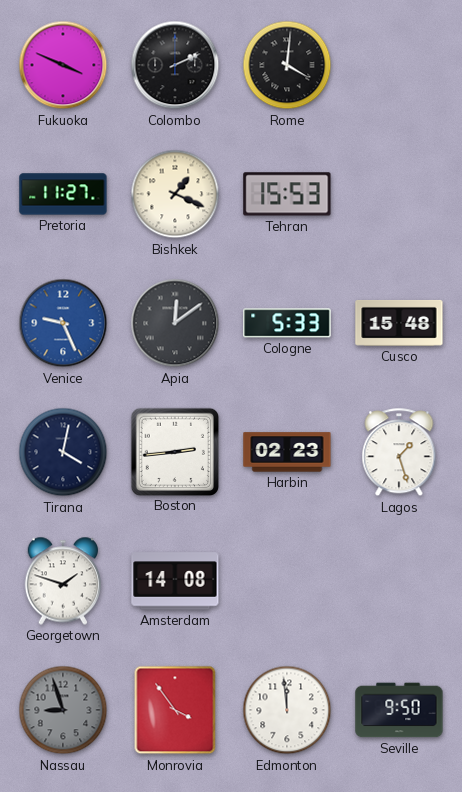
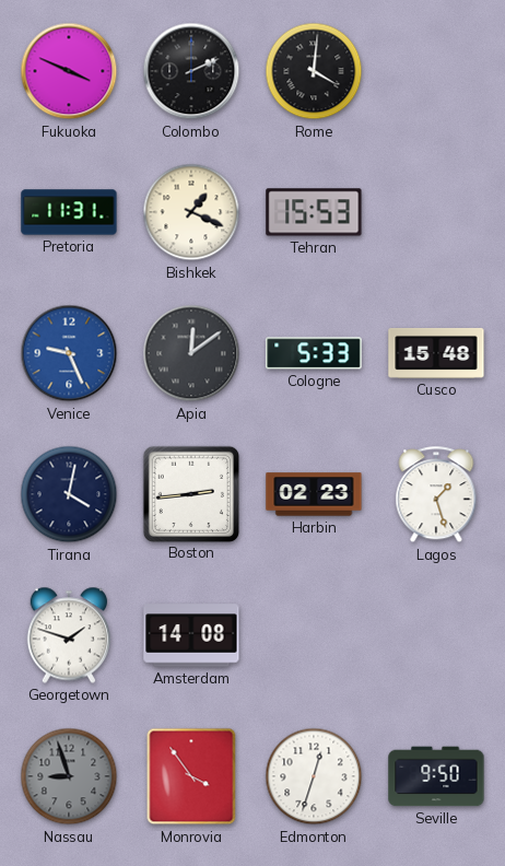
Pretoria: 11:27 -> 11:31 (69, 212)
Edmonton: 11:59 -> 12:33 (314, 776)
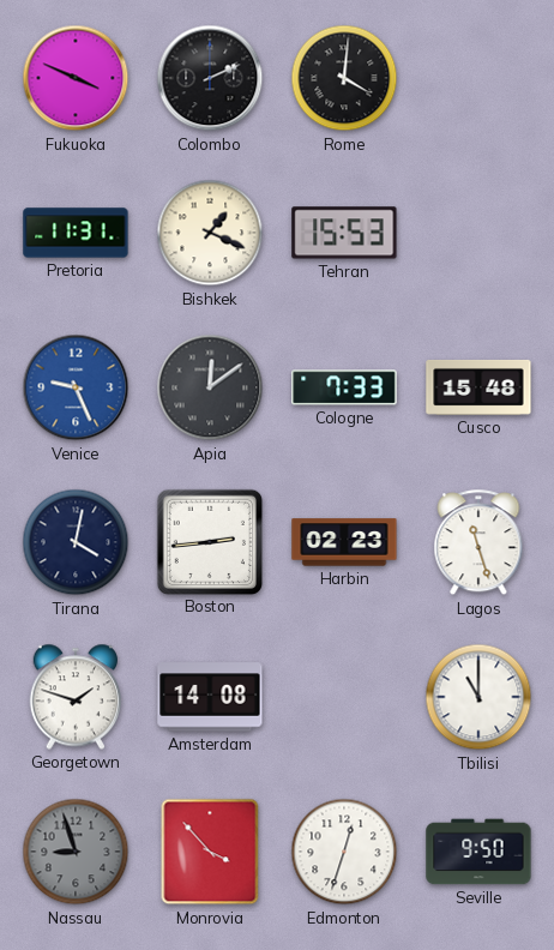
Cologne: 5:33 -> 7:33 (344, 387)
Lagos: 1:27 -> 11:27 (478, 543)
Tbilisi: none -> 11:00 (478, 697)
Monrovia: 3:54 -> 3:53 (210, 852)
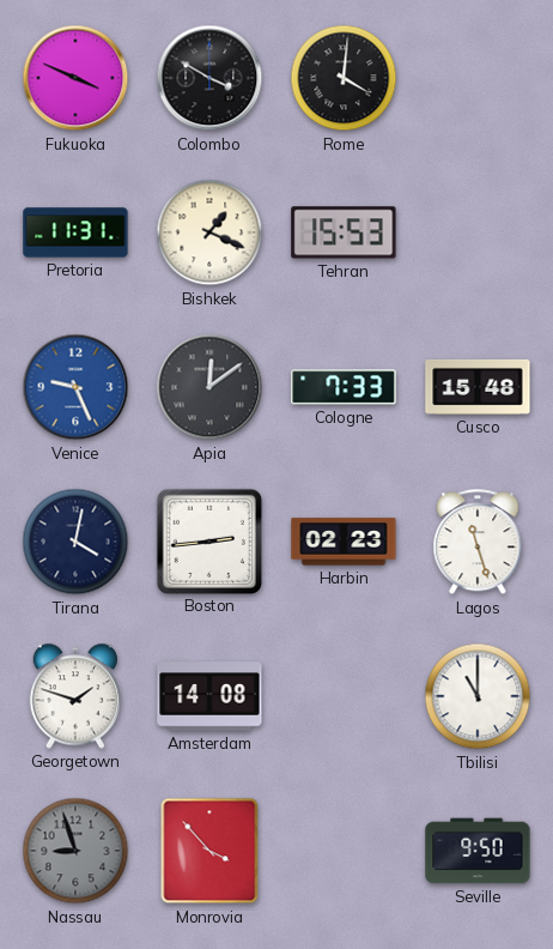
Colombo: 2:11 -> 3:50 (209, 78)
Edmonton: 12:33 -> none (344, 852)
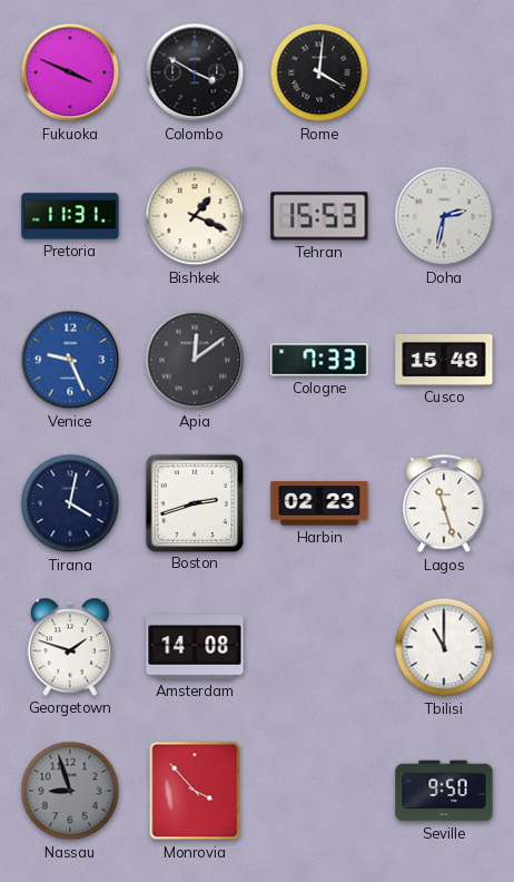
Doha: none -> 2:32 (444, 216)
Boston: 2:44 -> 2:42 (194, 502)
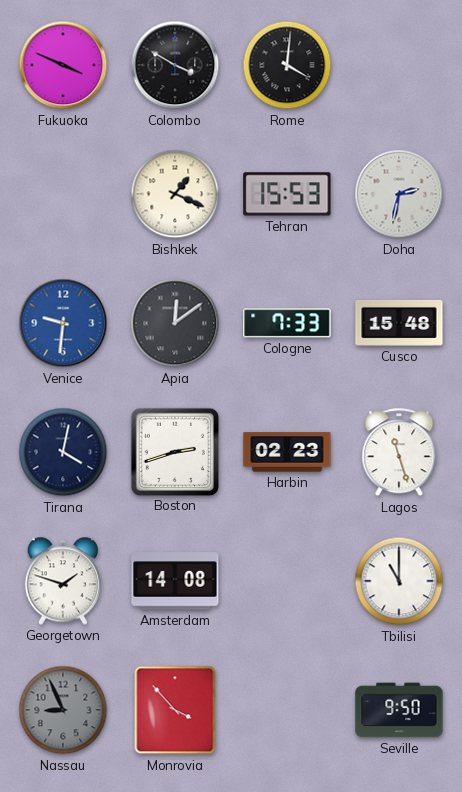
Pretoria: 11:31 -> none (70, 216)
Venice: 9:26 -> 9:31 (63, 323)
Nassau: 8:57 -> 8:56 (63, 710)
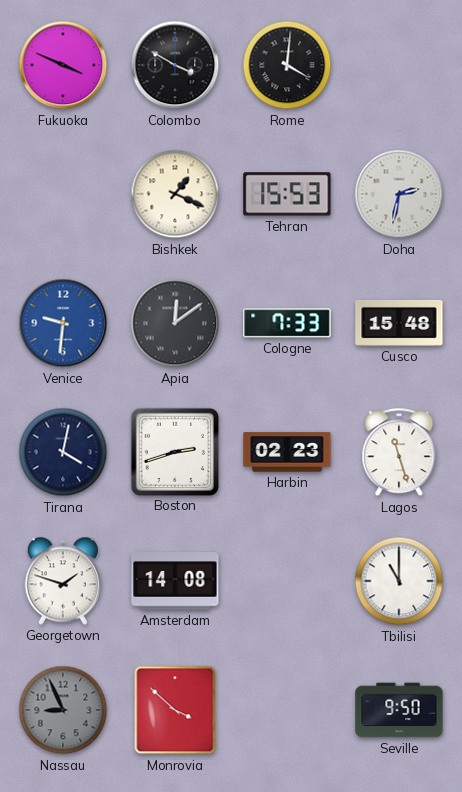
Monrovia: 3:53 -> 3:52 (175, 710)
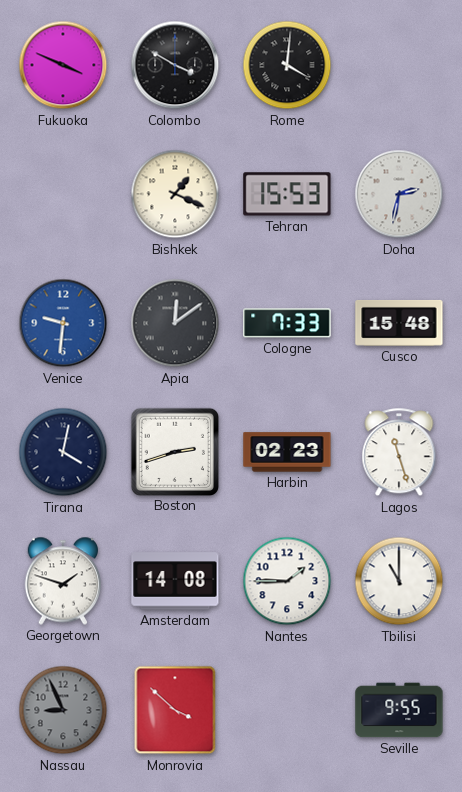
Nantes: none -> 1:45 (287, 581)
Seville: 9:50 -> 9:55 (399, 710)
